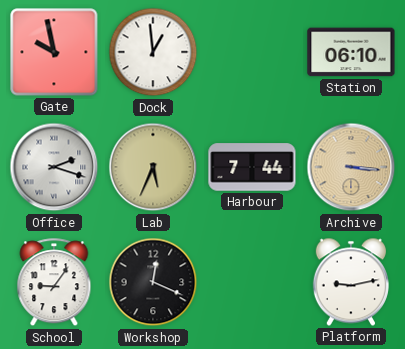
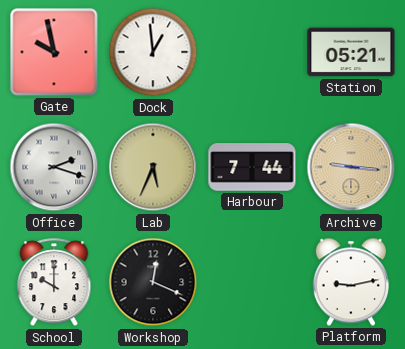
Station: 06:10 -> 05:21 (351, 52)
Archive: 3:16 -> 9:16 (351, 167)
School: 9:06 -> 10:00 (54, 283)
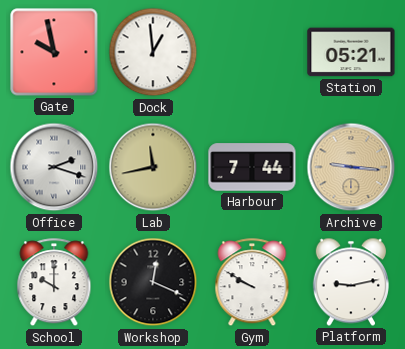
Lab: 5:34 -> 11:43 (153, 167)
Gym: none -> 9:50 (252, 283)
